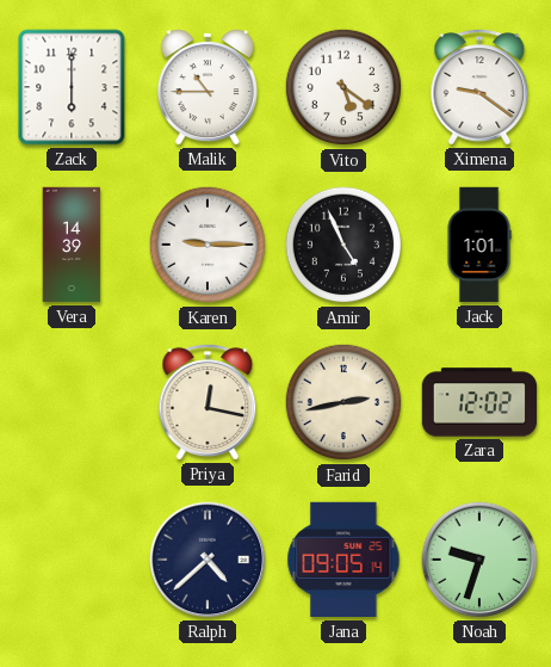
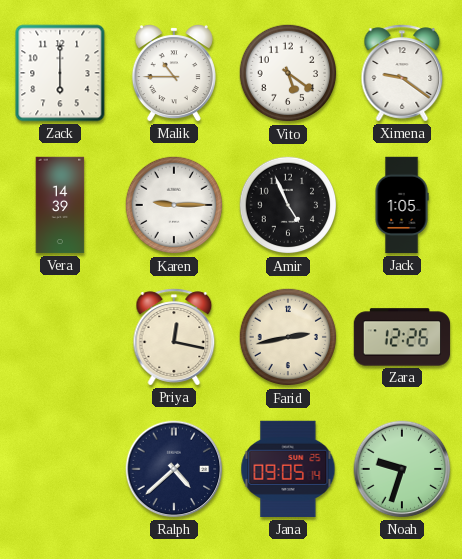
Jack: 1:01 -> 1:05 (402, 205)
Zara: 12:02 -> 12:26 (402, 337)
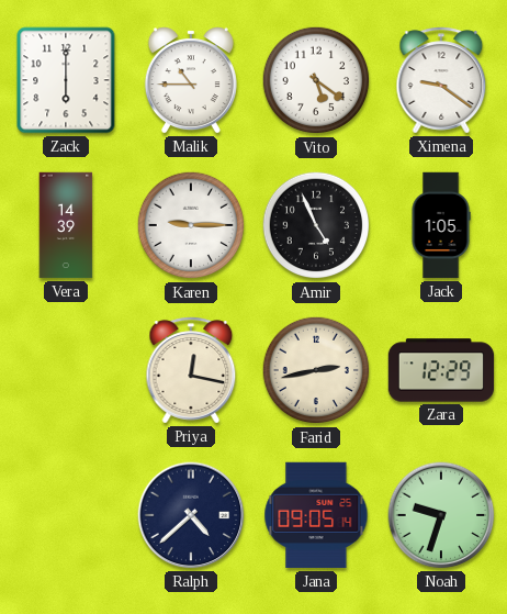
Zara: 12:26 -> 12:29 (441, 370)
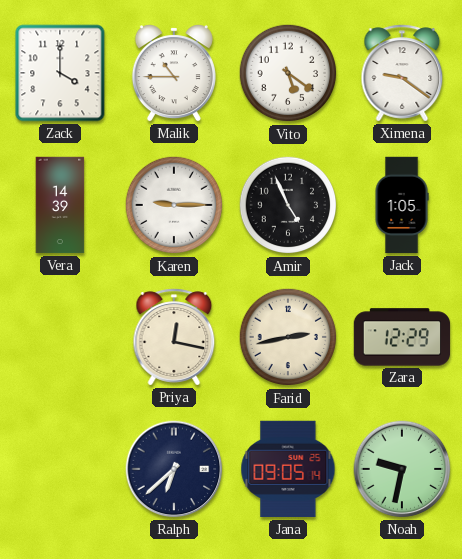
Zack: 6:00 -> 4:00 (60, 73)
Ralph: 4:38 -> 6:38 (174, 469)
Noah: 9:33 -> 9:32 (402, 469)
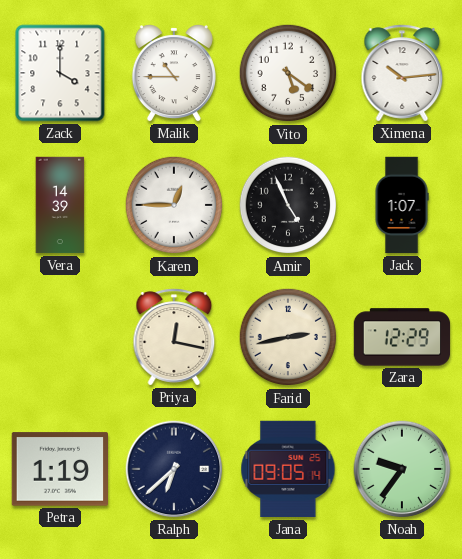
Ximena: 9:21 -> 10:14 (402, 73)
Karen: 9:15 -> 12:45 (174, 205)
Jack: 1:05 -> 1:07 (402, 205)
Petra: none -> 1:19 (59, 469)
Noah: 9:32 -> 9:36 (402, 469)
